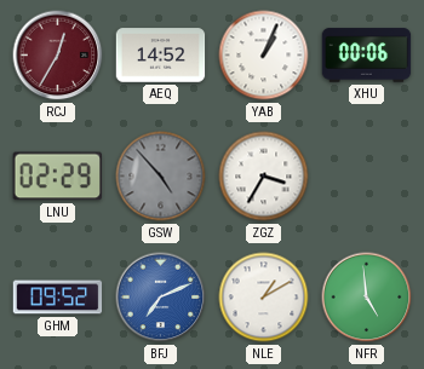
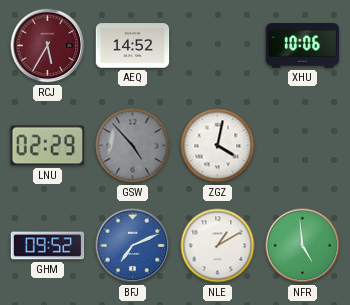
RCJ: 12:35 -> 5:35 (48, 46)
YAB: 1:04 -> none (264, 56)
XHU: 00:06 -> 10:06 (303, 46)
ZGZ: 3:35 -> 4:02 (218, 146)
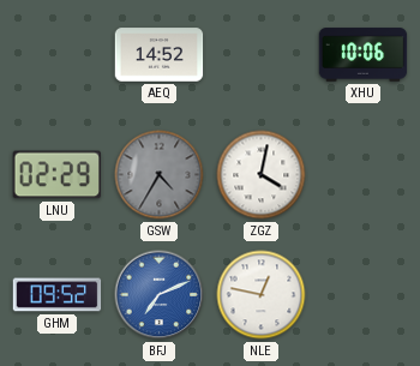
RCJ: 5:35 -> none (48, 46)
GSW: 4:53 -> 4:35 (160, 175)
NLE: 1:10 -> 12:47 (262, 295)
NFR: 4:59 -> none (303, 246)
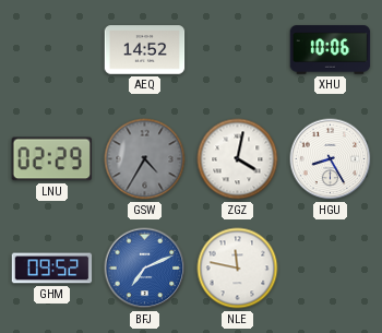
HGU: none -> 8:25 (331, 159)
NLE: 12:47 -> 11:47 (238, 269)
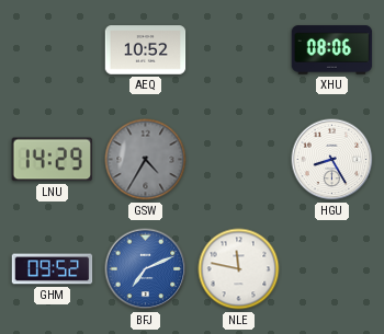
AEQ: 14:52 -> 10:52 (146, 50)
XHU: 10:06 -> 08:06 (332, 50)
LNU: 02:29 -> 14:29 (52, 160)
ZGZ: 4:02 -> none (238, 159)
